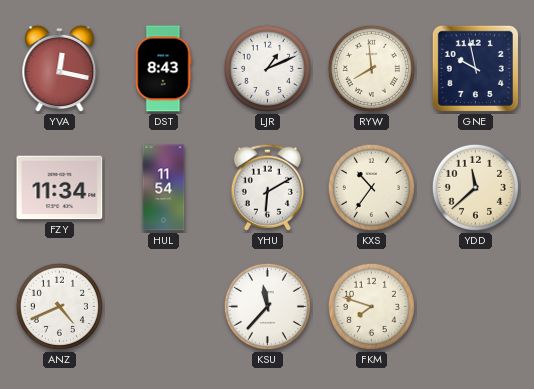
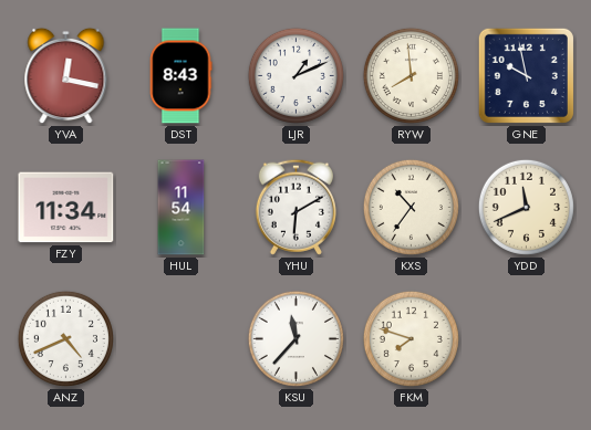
YDD: 11:38 -> 11:41 (526, 207)
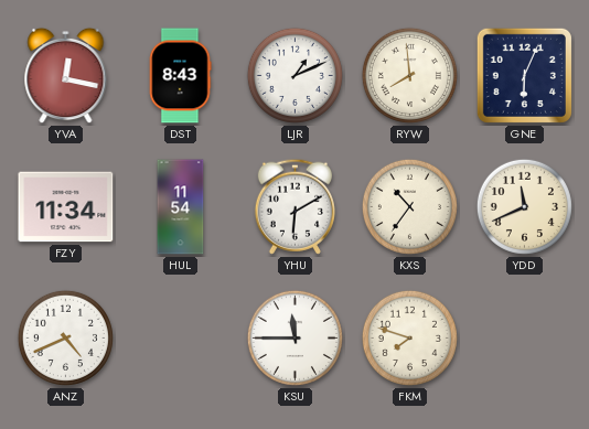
GNE: 9:58 -> 6:04 (524, 75)
KSU: 11:37 -> 11:45 (294, 337)
